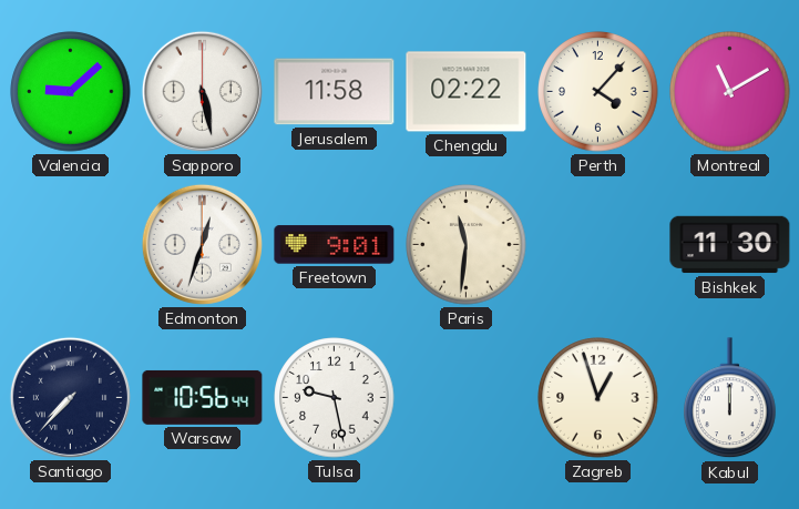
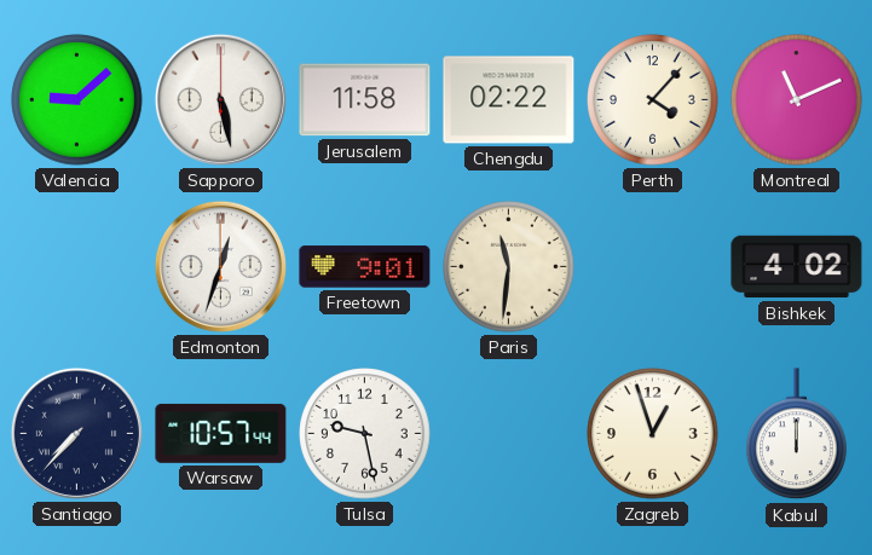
Montreal: 11:10 -> 11:11 (797, 100)
Bishkek: 11:30 -> 4:02 (797, 267)
Warsaw: 10:56 -> 10:57 (221, 433)
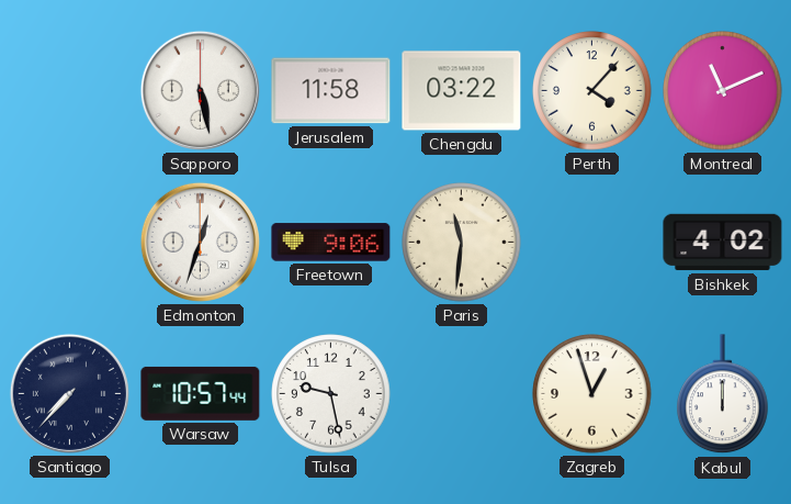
Valencia: 9:08 -> none (77, 100)
Chengdu: 02:22 -> 03:22 (462, 91)
Freetown: 9:01 -> 9:06 (331, 243)
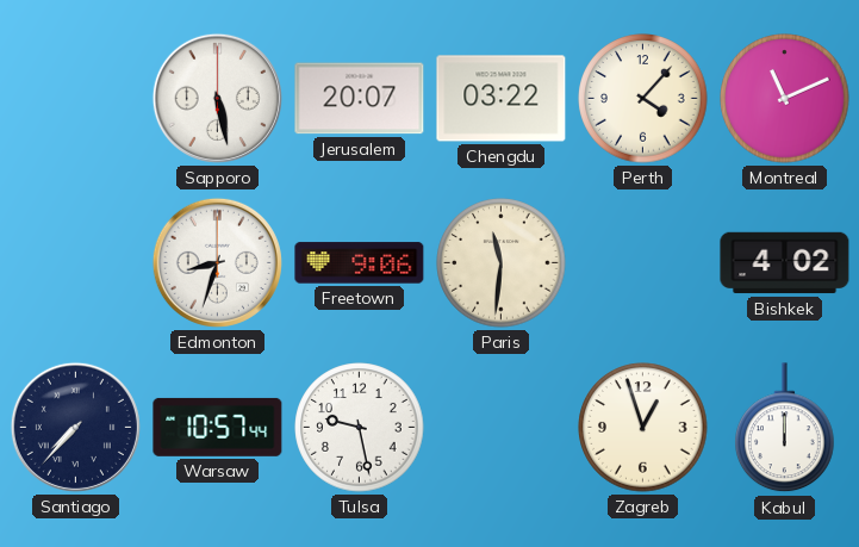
Jerusalem: 11:58 -> 20:07 (360, 99)
Edmonton: 12:33 -> 8:33 (217, 262)
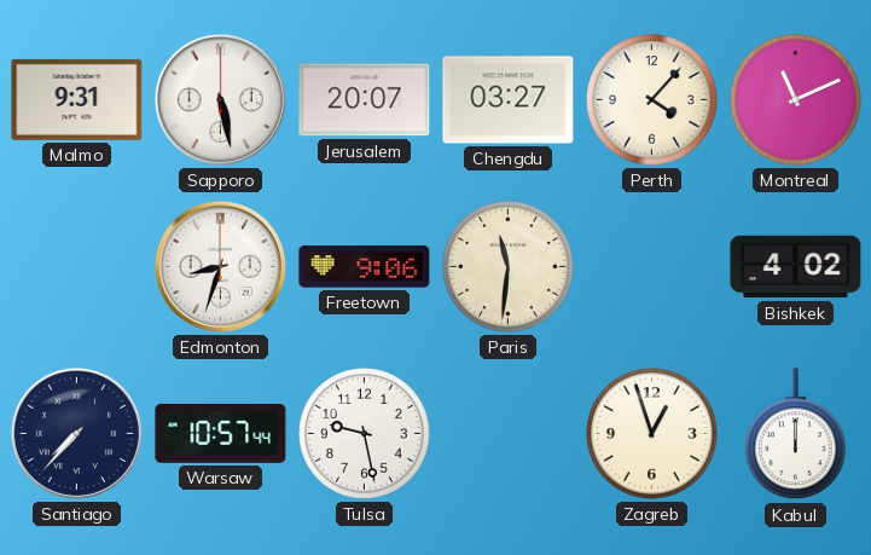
Malmo: none -> 9:31 (77, 99)
Chengdu: 03:22 -> 03:27 (509, 100)
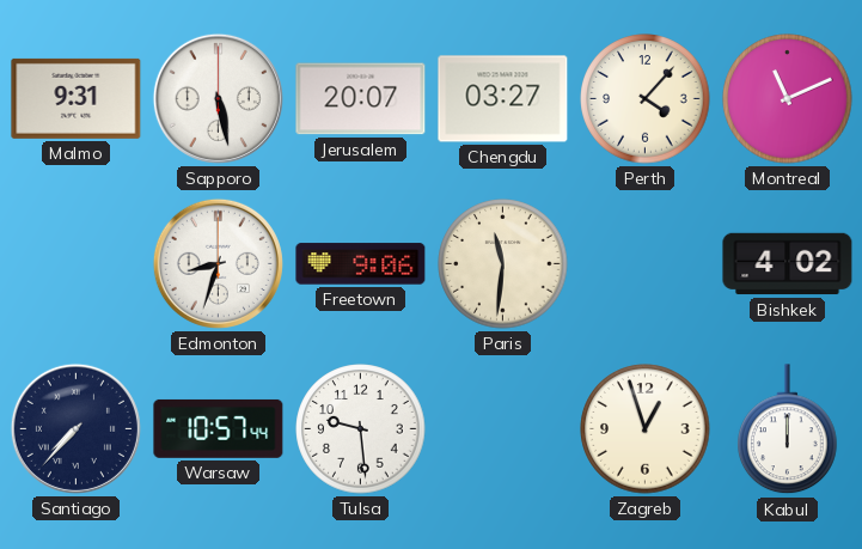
Tulsa: 9:28 -> 9:29 (361, 429)
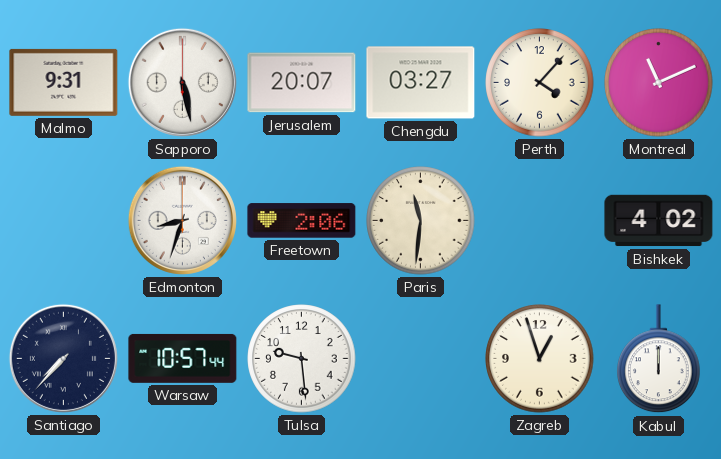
Freetown: 9:06 -> 2:06 (302, 221)
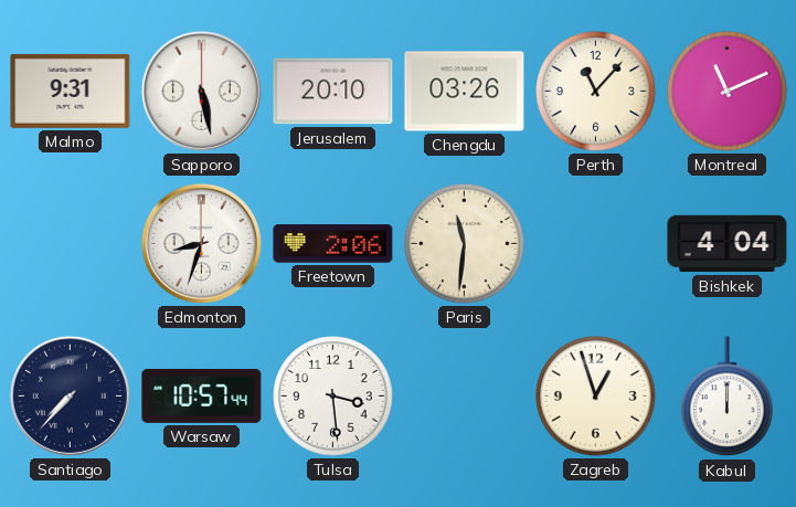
Jerusalem: 20:07 -> 20:10 (333, 92)
Chengdu: 03:27 -> 03:26 (465, 92)
Perth: 4:07 -> 11:07 (596, 92)
Bishkek: 4:02 -> 4:04 (728, 244)
Tulsa: 9:29 -> 3:29 (333, 397)
